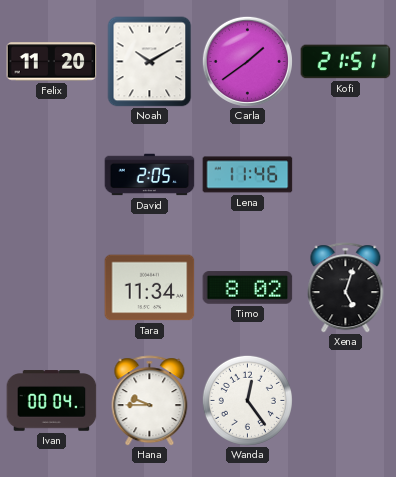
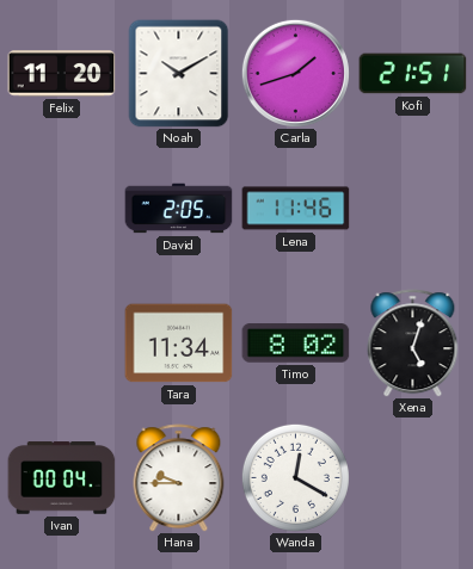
Carla: 1:39 -> 1:42 (295, 73)
Wanda: 12:24 -> 12:20 (295, 477)
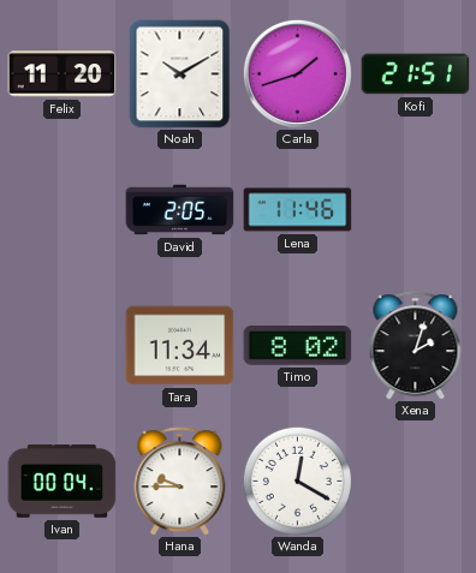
Xena: 5:03 -> 2:03 (416, 346)
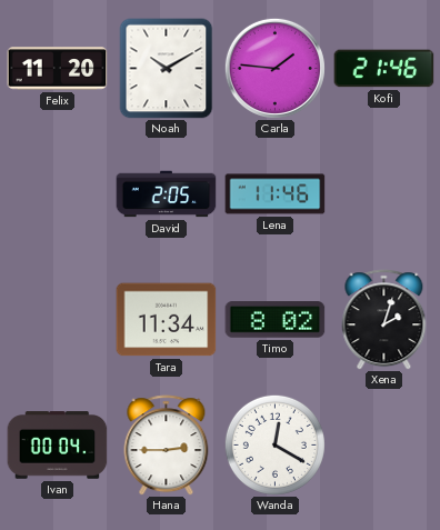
Carla: 1:42 -> 1:46 (274, 68)
Kofi: 21:51 -> 21:46 (384, 69)
Hana: 9:45 -> 2:45 (167, 446)
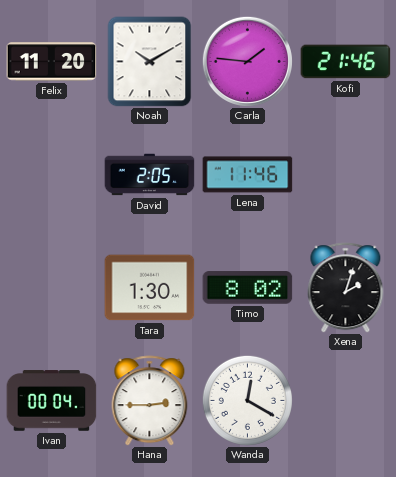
Tara: 11:34 -> 1:30 (150, 288)
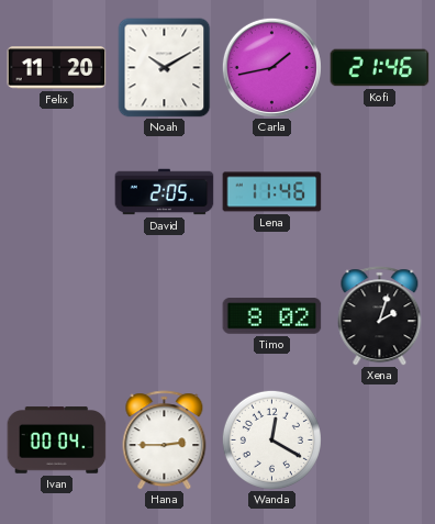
Carla: 1:46 -> 1:43 (271, 67)
Tara: 1:30 -> none (150, 288)
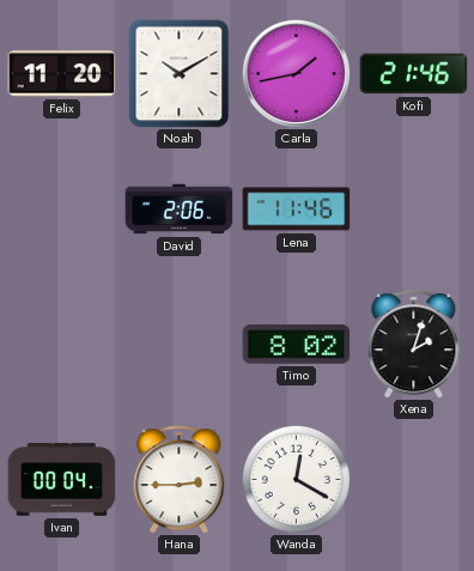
David: 2:05 -> 2:06 (180, 209)
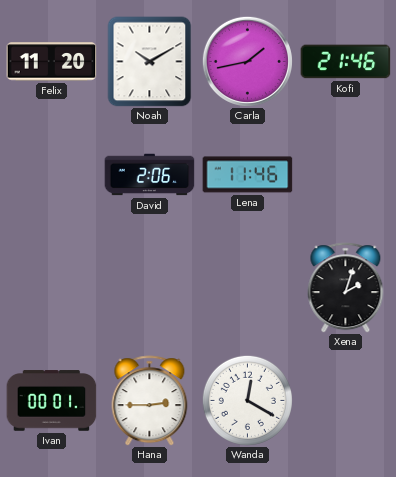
Timo: 8:02 -> none (297, 345)
Ivan: 00:04 -> 00:01 (52, 401)
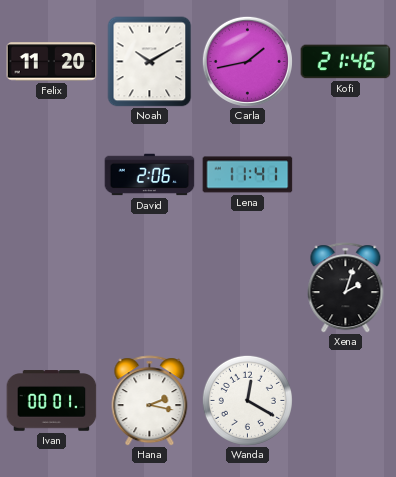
Lena: 11:46 -> 11:41 (248, 175)
Hana: 2:45 -> 2:17 (150, 401)
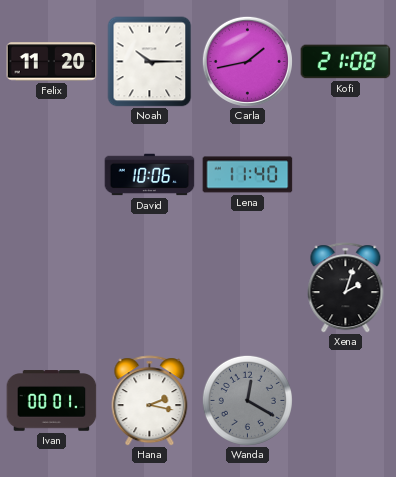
Noah: 10:10 -> 10:15 (150, 62)
Kofi: 21:46 -> 21:08 (346, 62)
David: 2:06 -> 10:06 (150, 175)
Lena: 11:41 -> 11:40 (248, 175)
Wanda dial: white -> grey (247, 400)
